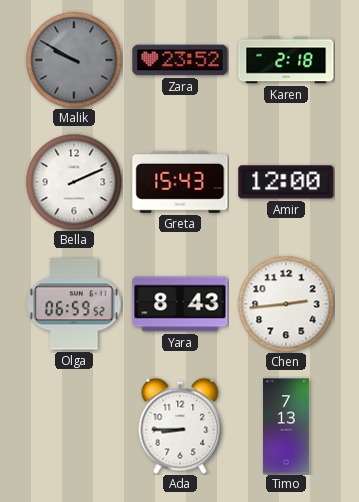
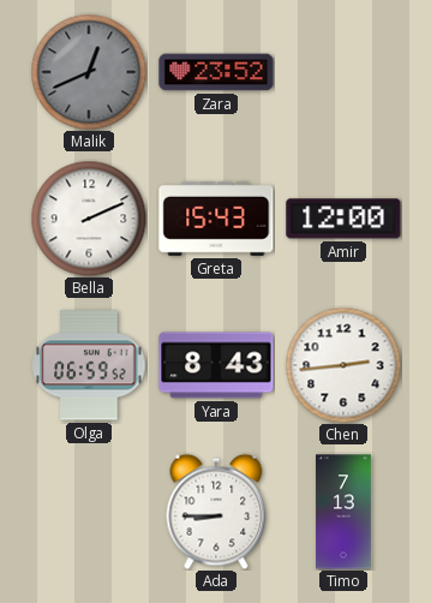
Malik: 9:50 -> 12:41 (89, 72)
Karen: 2:18 -> none (286, 60)
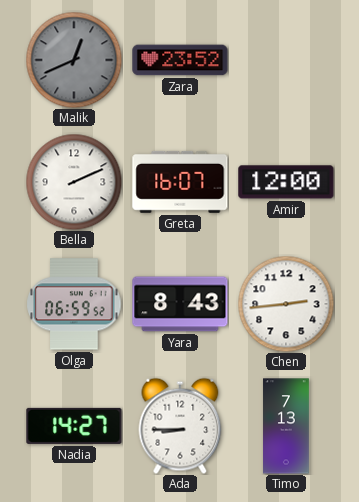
Greta: 15:43 -> 16:07 (180, 182)
Nadia: none -> 14:27 (74, 426)
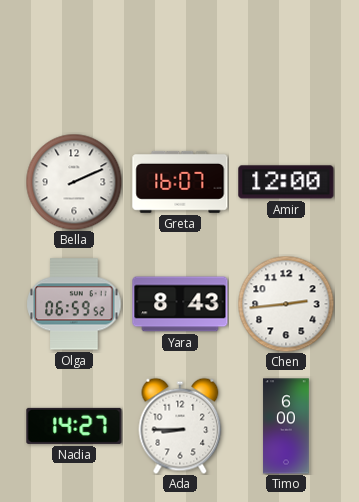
Malik: 12:41 -> none (74, 60)
Zara: 23:52 -> none (180, 60)
Timo: 7:13 -> 6:00 (286, 426)
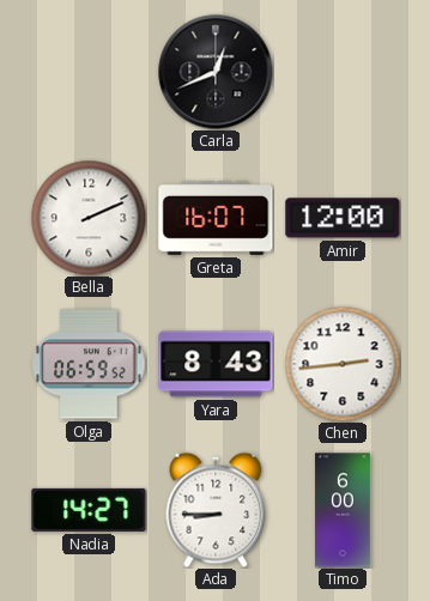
Carla: none -> 12:41 (216, 72)
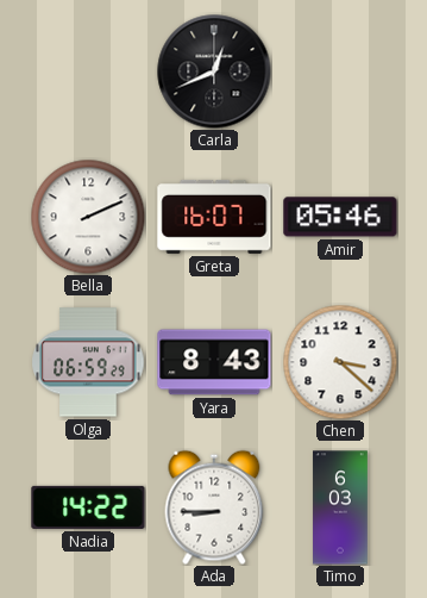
Amir: 12:00 -> 05:46 (340, 217)
Olga: 06:59:52 -> 06:59:29 (88, 362)
Chen: 2:44 -> 3:22 (340, 362)
Nadia: 14:27 -> 14:22 (88, 507)
Timo: 6:00 -> 6:03 (340, 507)
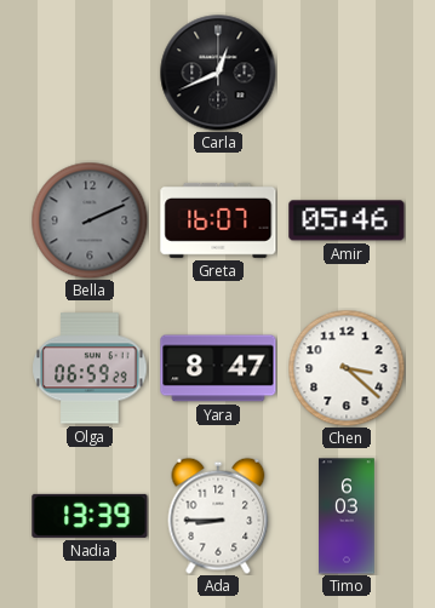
Bella dial: white -> grey (90, 220)
Yara: 8:43 -> 8:47 (218, 368)
Nadia: 14:22 -> 13:39 (90, 516)
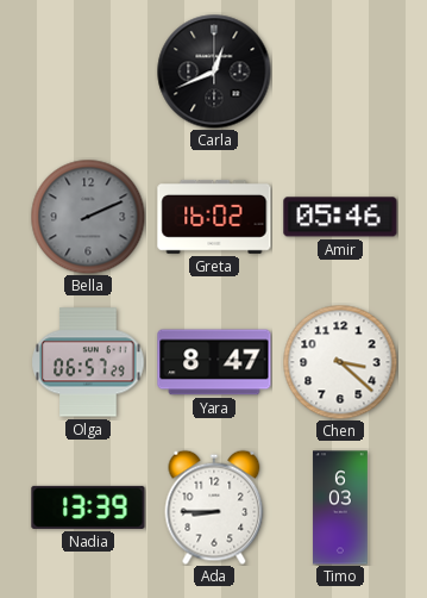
Greta: 16:07 -> 16:02 (214, 217)
Olga: 06:59 -> 06:57 (88, 362)
